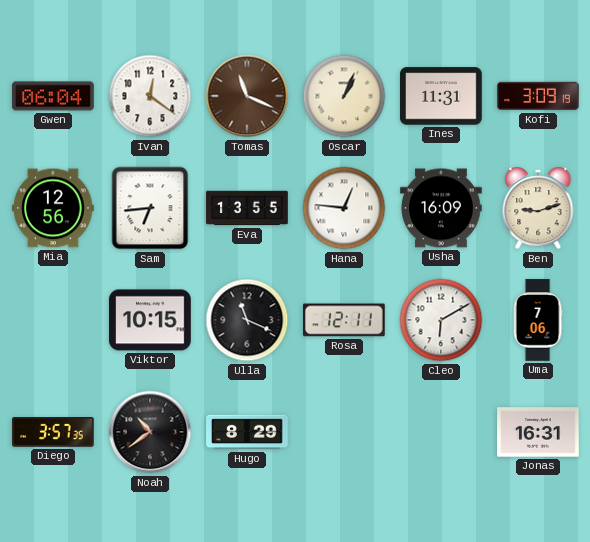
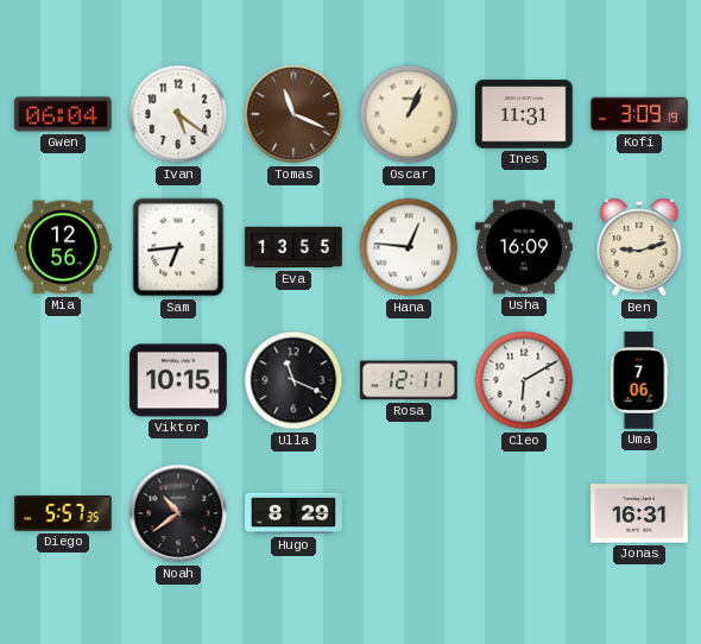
Ivan: 12:21 -> 5:21 (178, 114)
Diego: 3:57 -> 5:57 (63, 514)
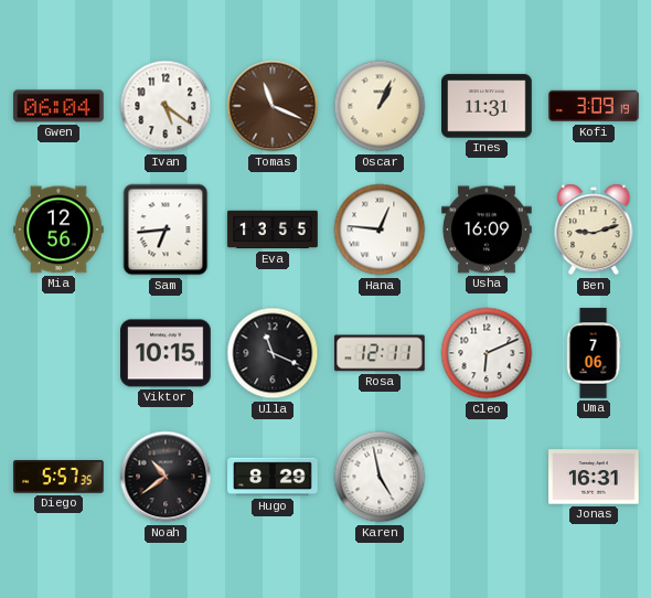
Cleo: 6:10 -> 6:11 (487, 353)
Karen: none -> 4:58 (380, 477)
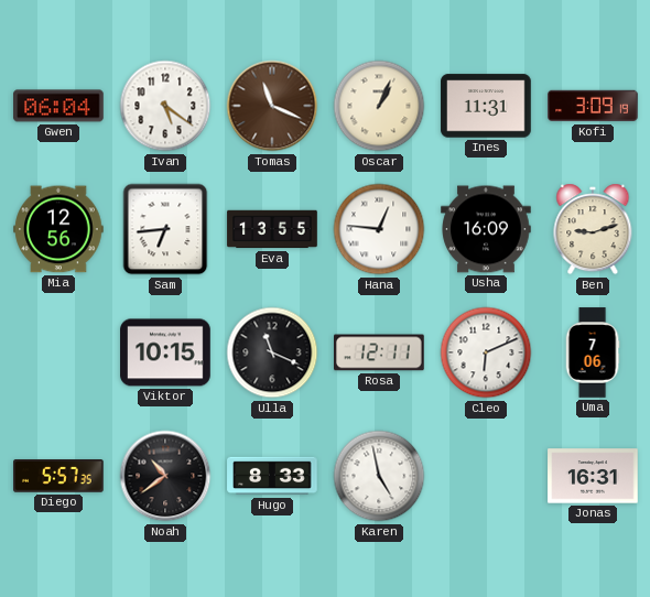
Hugo: 8:29 -> 8:33 (272, 476)
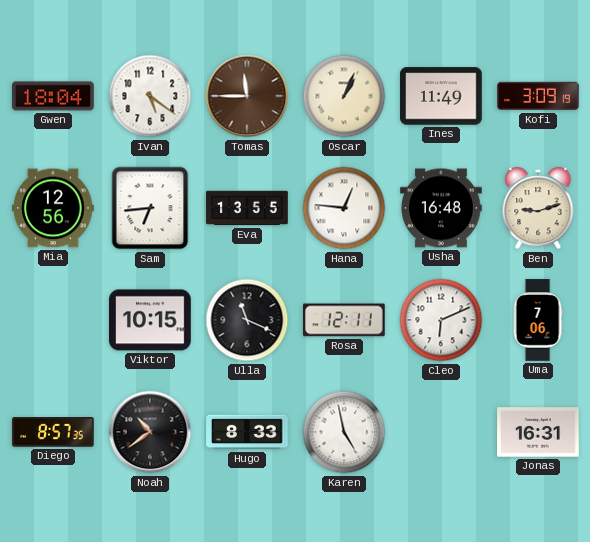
Gwen: 06:04 -> 18:04 (53, 96)
Tomas: 11:19 -> 11:45 (247, 96)
Ines: 11:31 -> 11:49 (441, 96)
Usha: 16:09 -> 16:48 (441, 208)
Diego: 5:57 -> 8:57 (53, 433)
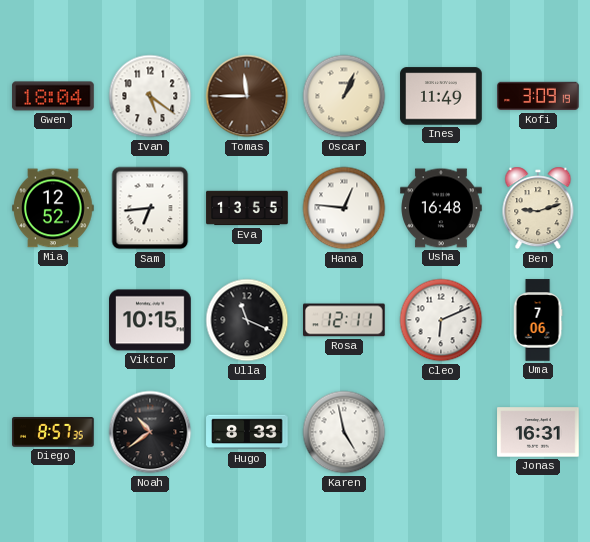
Mia: 12:56 -> 12:52 (53, 208)
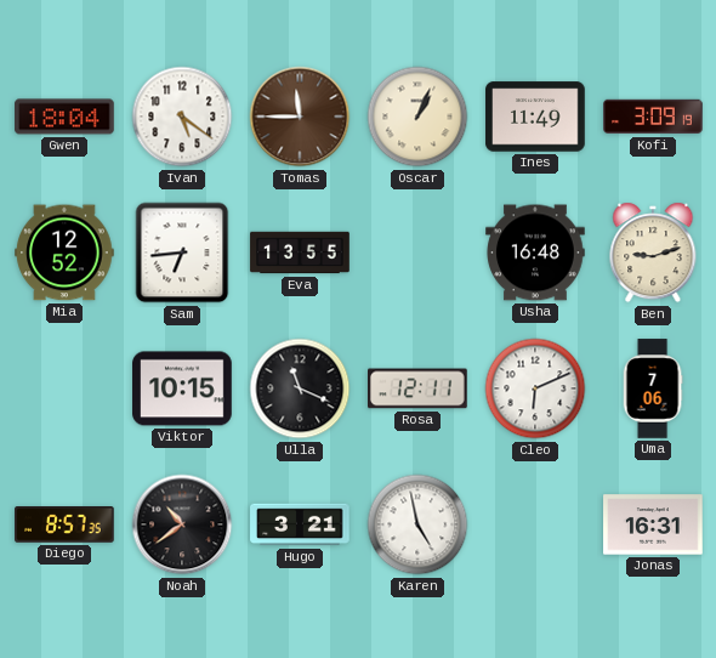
Hana: 12:46 -> none (344, 208)
Hugo: 8:33 -> 3:21 (300, 524)
